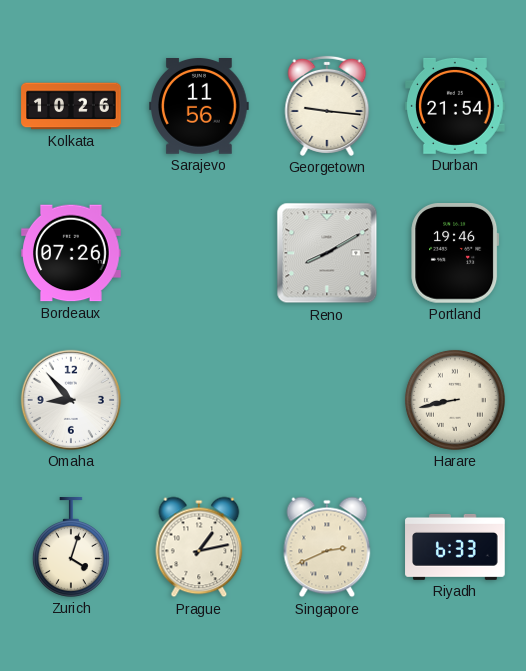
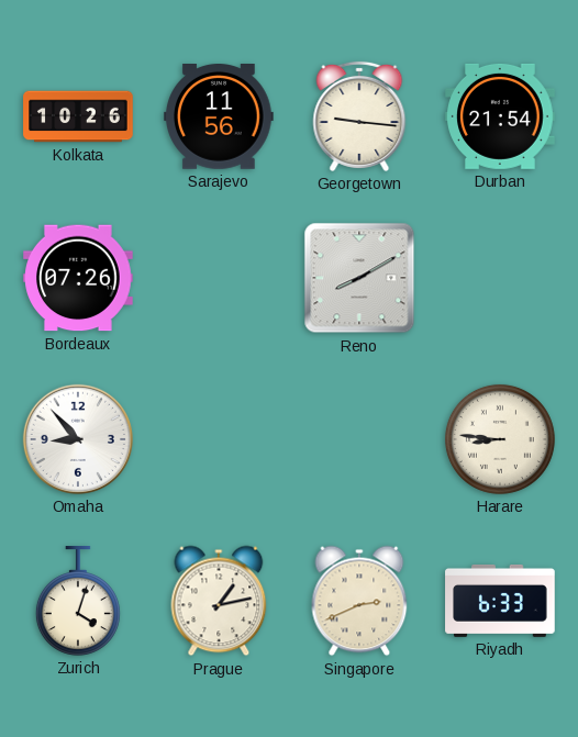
Portland: 19:46 -> none (455, 254)
Harare: 8:43 -> 8:46 (500, 439)
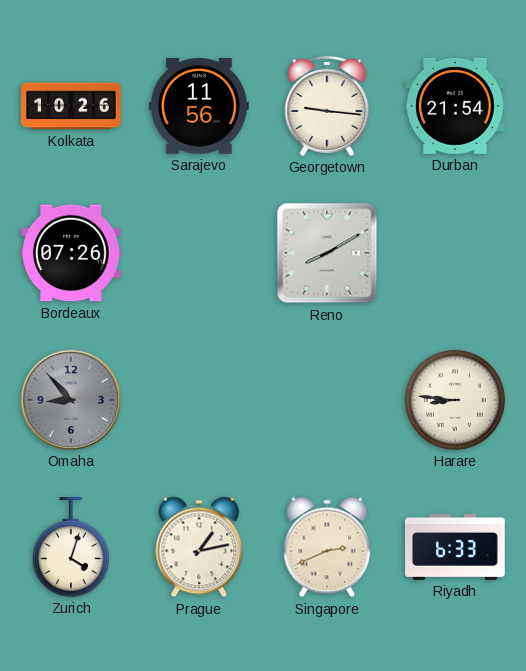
Omaha dial: white -> grey (71, 400)
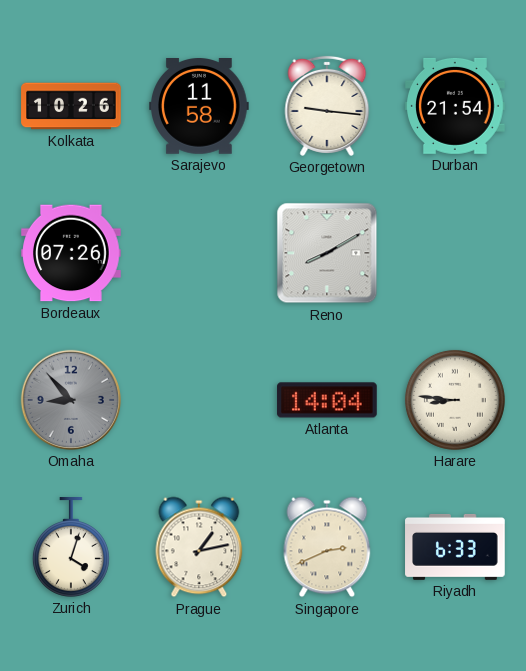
Sarajevo: 11:56 -> 11:58 (200, 107)
Atlanta: none -> 14:04 (327, 400)
